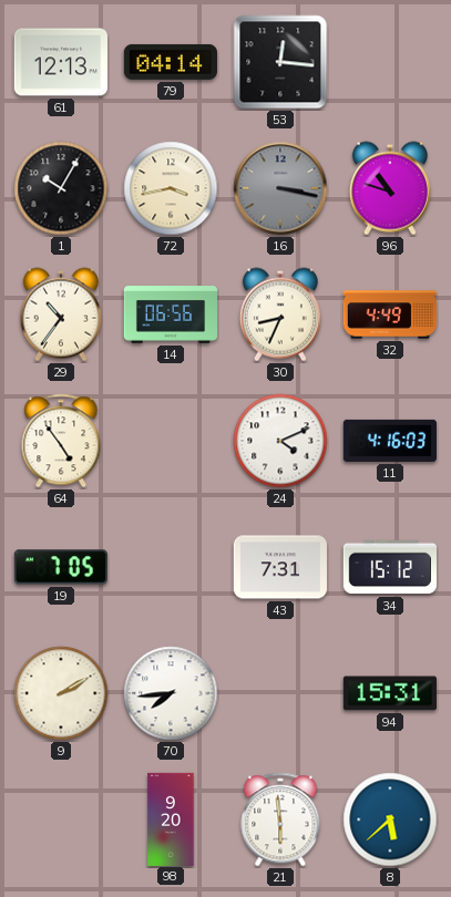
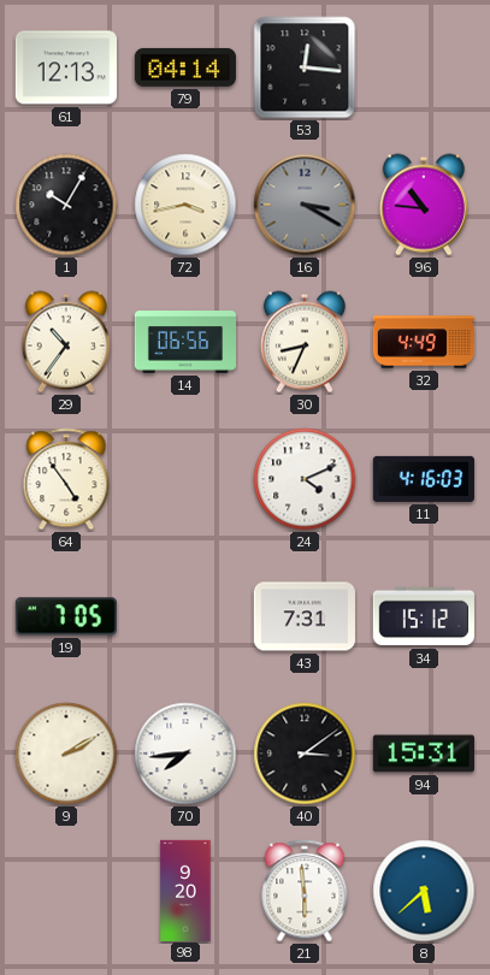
16: 3:17 -> 3:20 (305, 205)
96: 10:48 -> 10:46 (424, 205)
40: none -> 3:09 (305, 754)
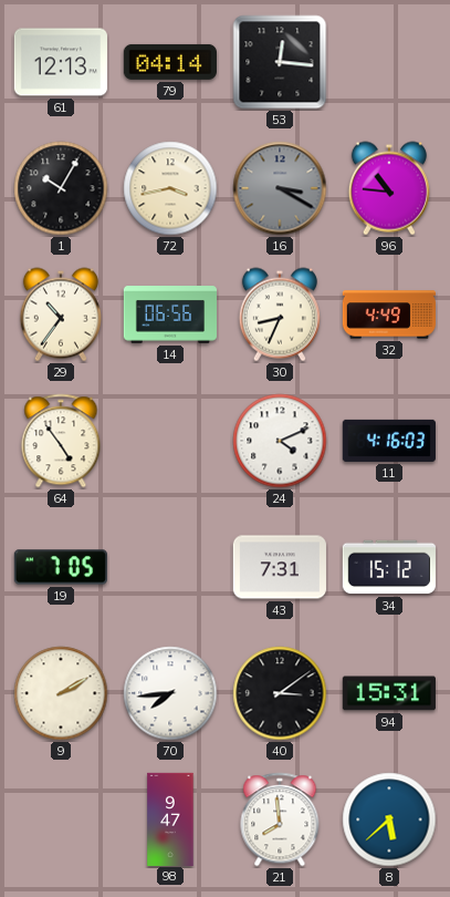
98: 9:20 -> 9:47 (170, 818)
21: 5:59 -> 7:59 (280, 819)
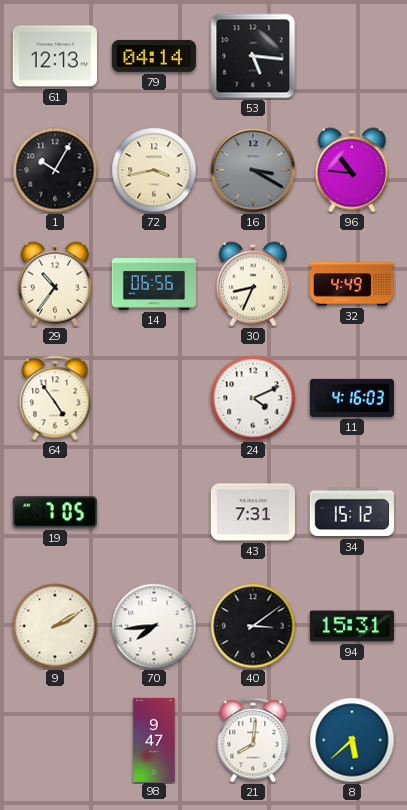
53: 12:16 -> 5:16 (253, 56)
21: 7:59 -> 8:01 (253, 740)
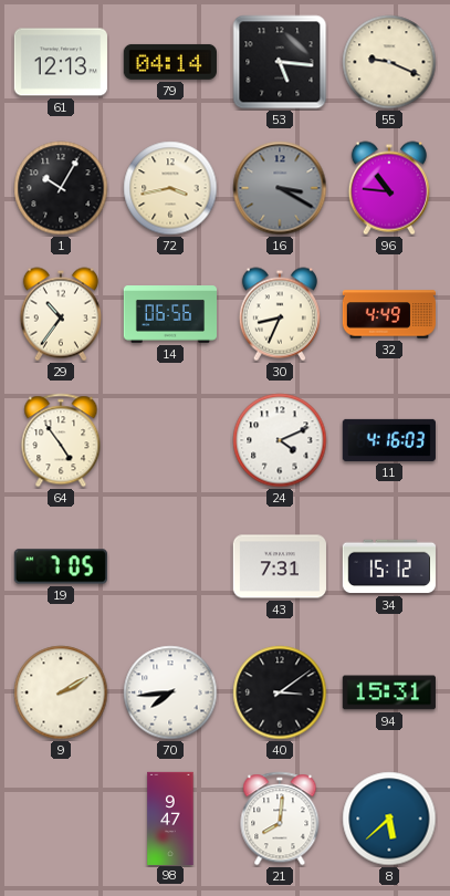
55: none -> 9:19 (389, 62)
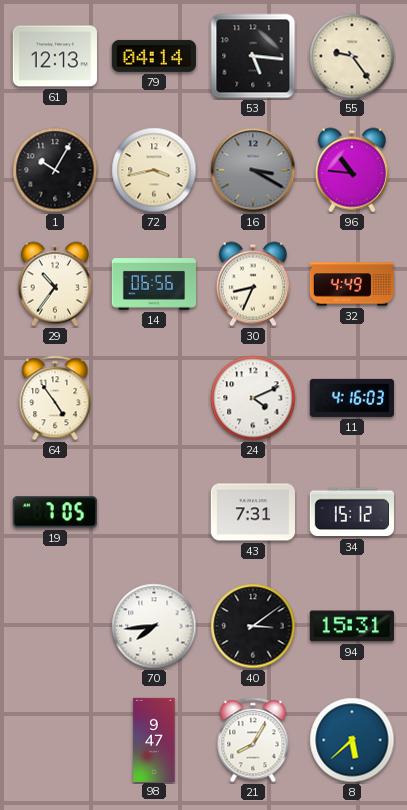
55: 9:19 -> 9:24 (352, 56)
9: 2:10 -> none (61, 692)
21: 8:01 -> 8:05 (253, 740)
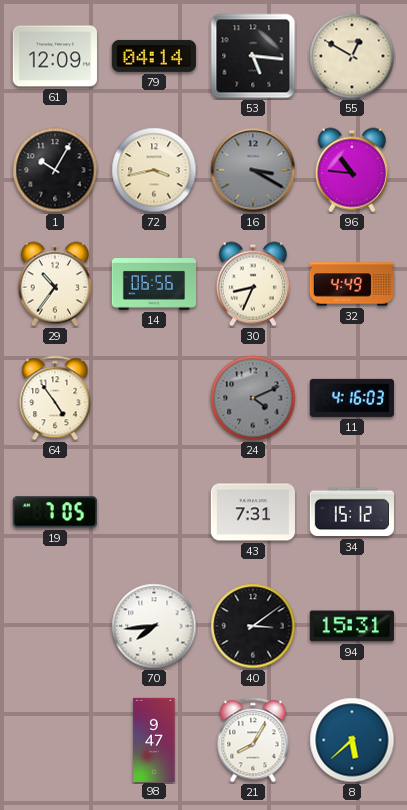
61: 12:13 -> 12:09 (55, 56)
55: 9:24 -> 12:50 (352, 56)
24 dial: white -> grey (253, 398)
